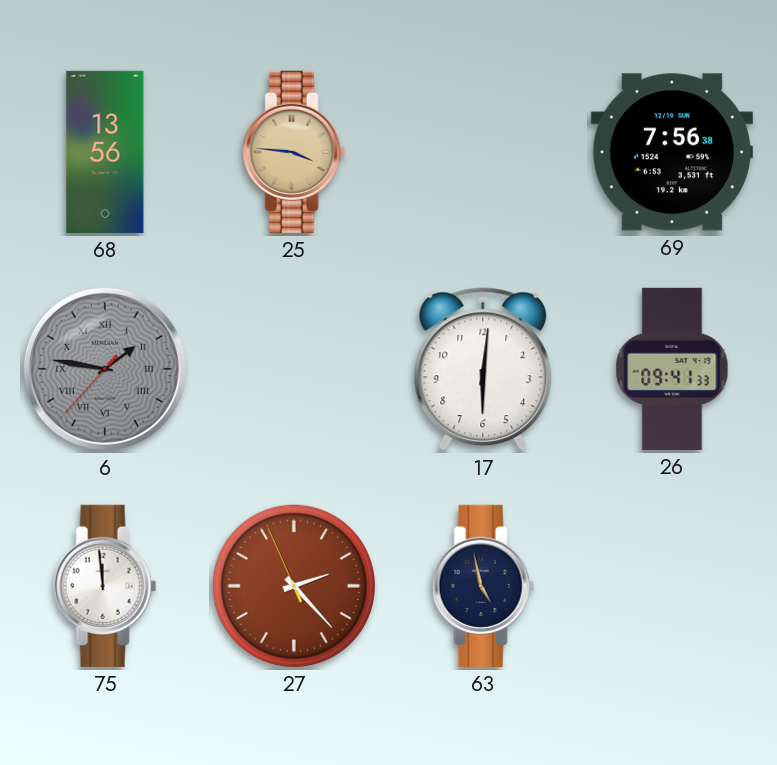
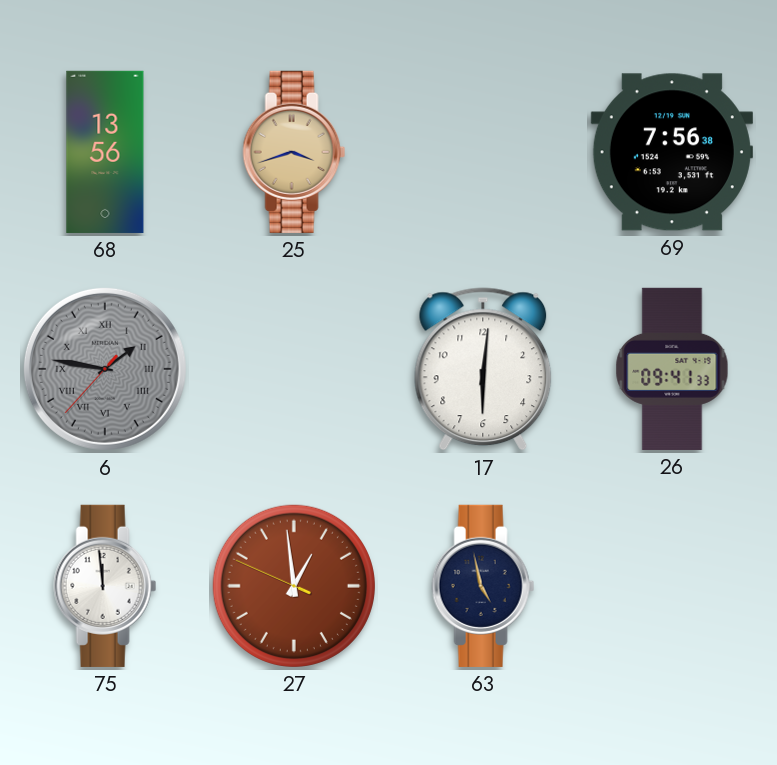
25: 3:46 -> 3:42 (294, 152)
27: 2:22 -> 12:58 (294, 586)
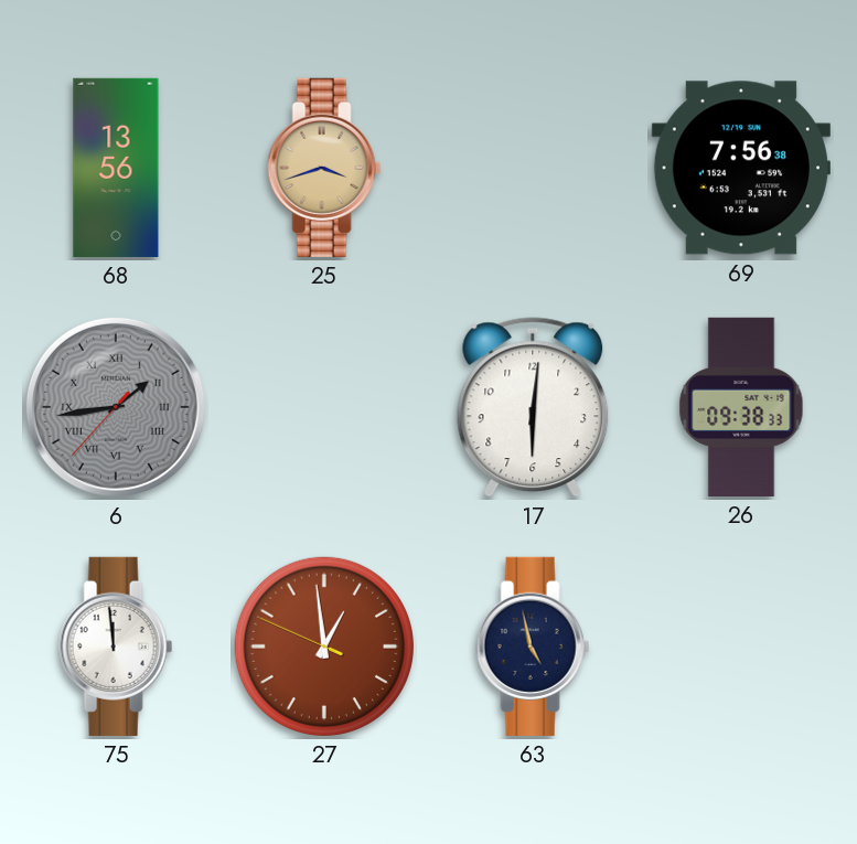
6: 1:46 -> 1:43 (116, 407)
26: 09:41 -> 09:38 (741, 407)
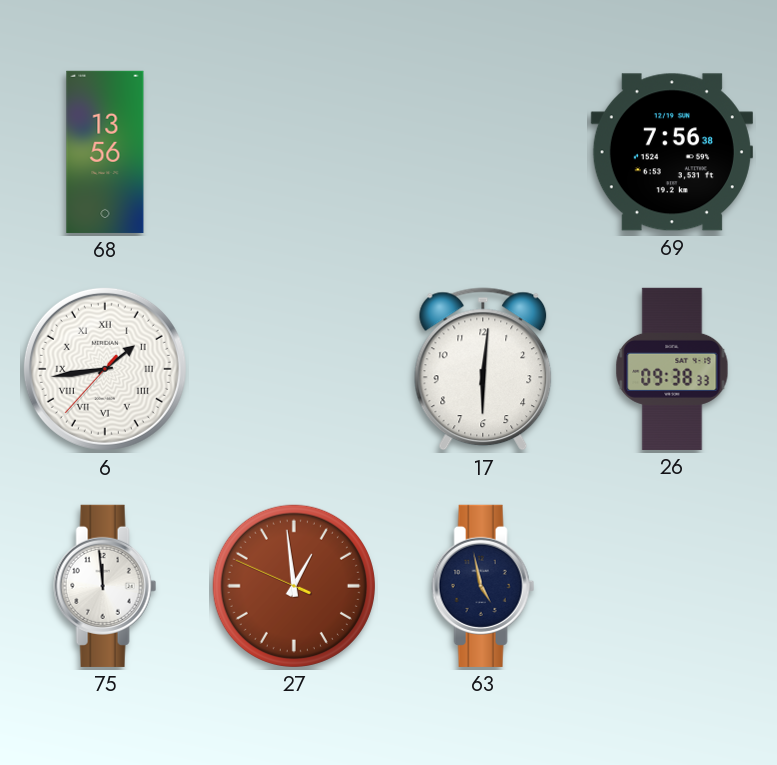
25: 3:42 -> none (324, 168)
6 dial: grey -> white (105, 369)
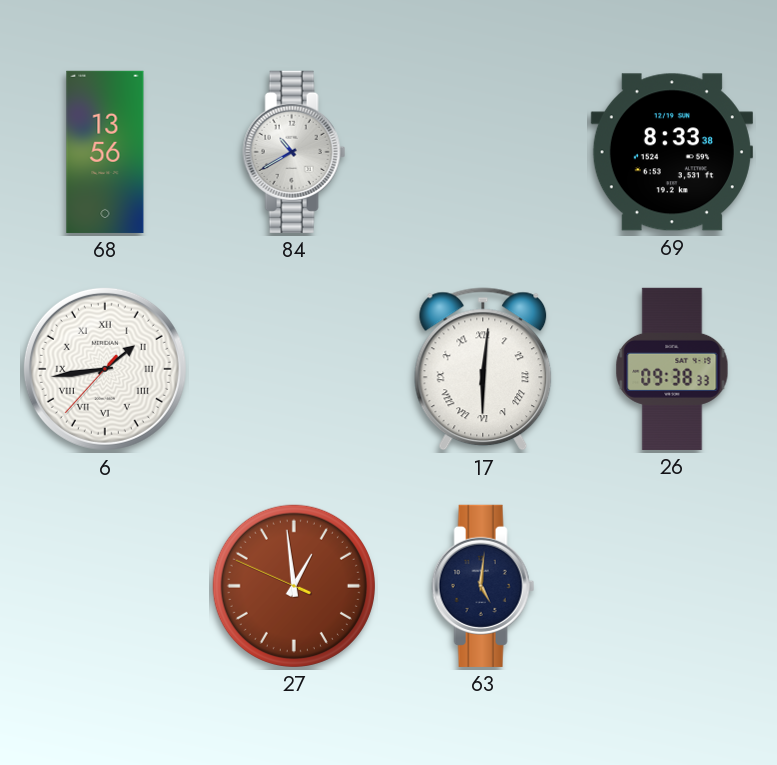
84: none -> 10:40 (294, 152)
69: 7:56 -> 8:33 (672, 152)
17 numerals: Arabic -> Roman (483, 369)
75: 11:59 -> none (105, 586)
63: 4:58 -> 5:01 (483, 586)
